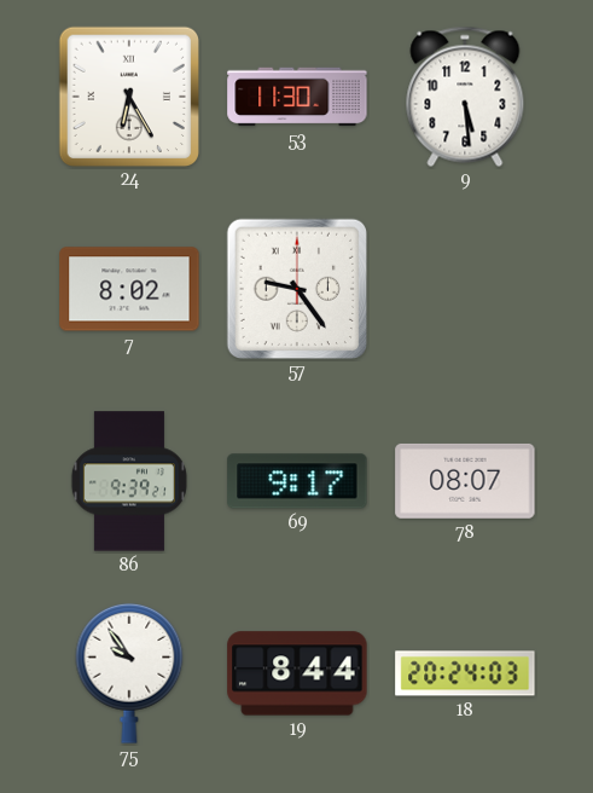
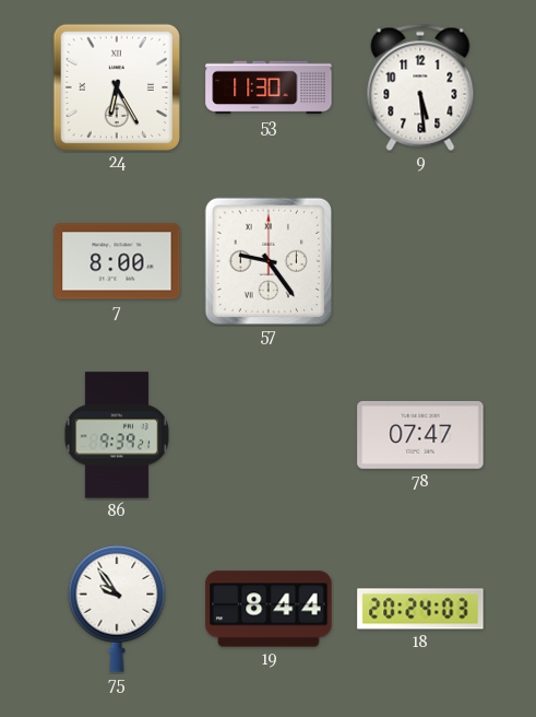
7: 8:02 -> 8:00 (117, 261)
69: 9:17 -> none (297, 481)
78: 08:07 -> 07:47 (420, 435)
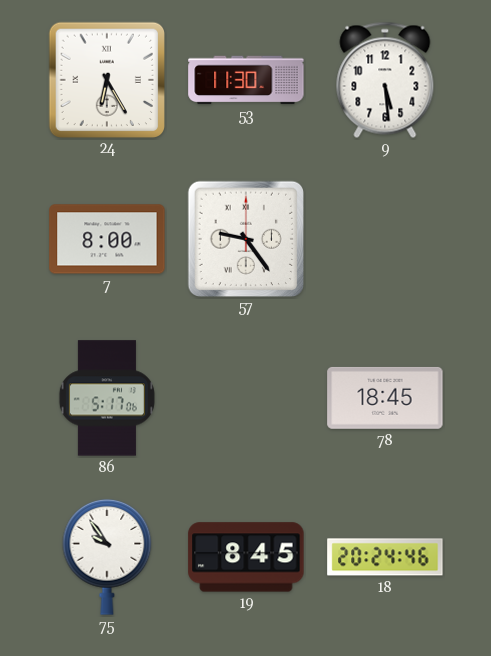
86: 9:39 -> 5:17 (107, 398)
78: 07:47 -> 18:45 (385, 398)
19: 8:44 -> 8:45 (246, 557)
18: 20:24:03 -> 20:24:46 (385, 557)
